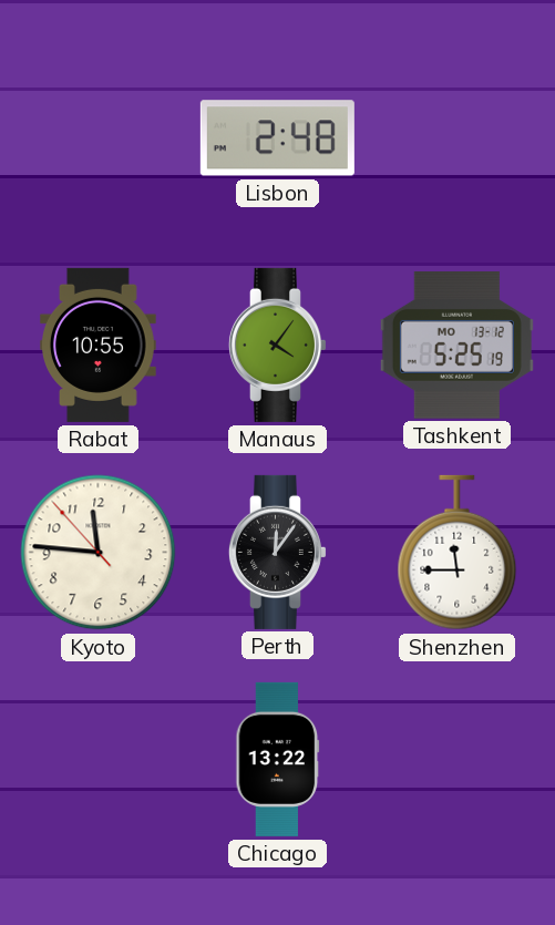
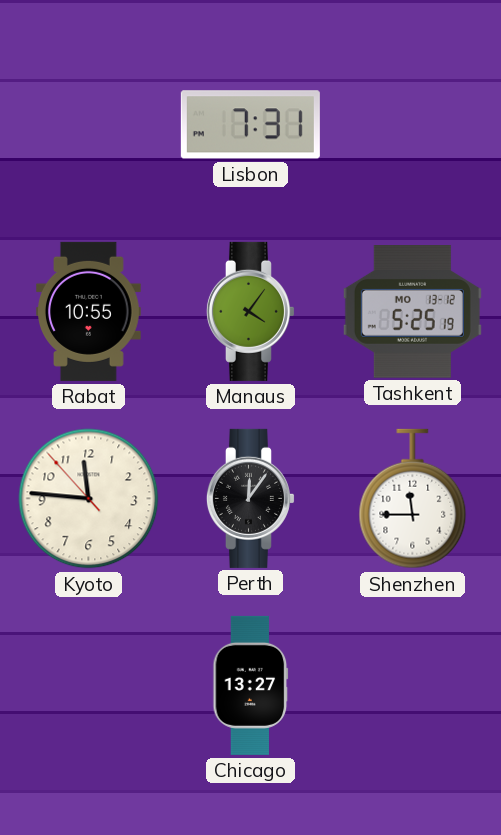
Lisbon: 2:48 -> 7:31 (250, 125)
Chicago: 13:22 -> 13:27 (251, 685)
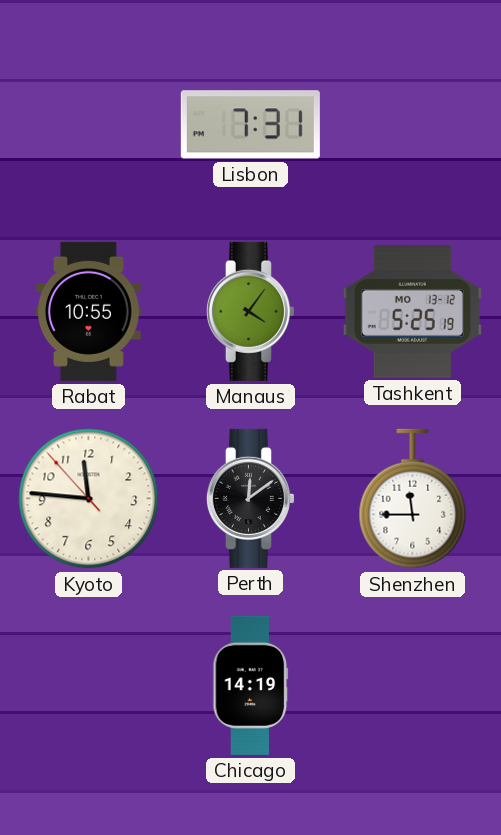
Perth: 12:06 -> 12:09 (250, 498)
Chicago: 13:27 -> 14:19 (251, 685)
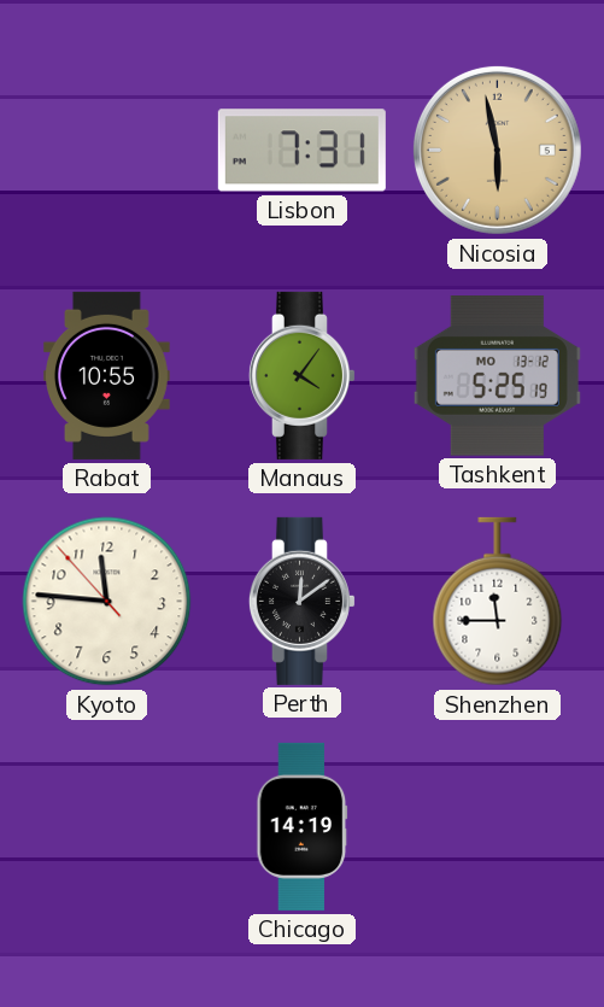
Nicosia: none -> 5:58 (497, 150)
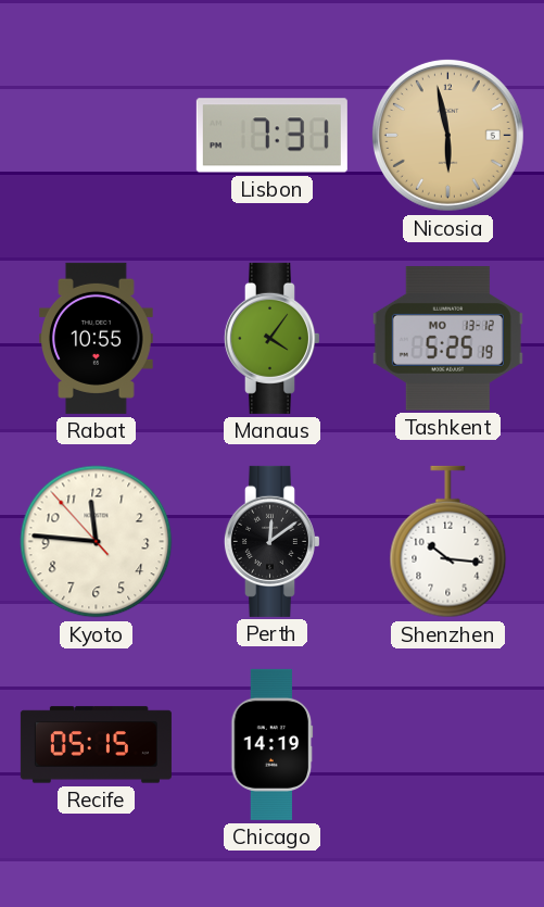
Shenzhen: 11:45 -> 10:16 (448, 542)
Recife: none -> 05:15 (96, 745)
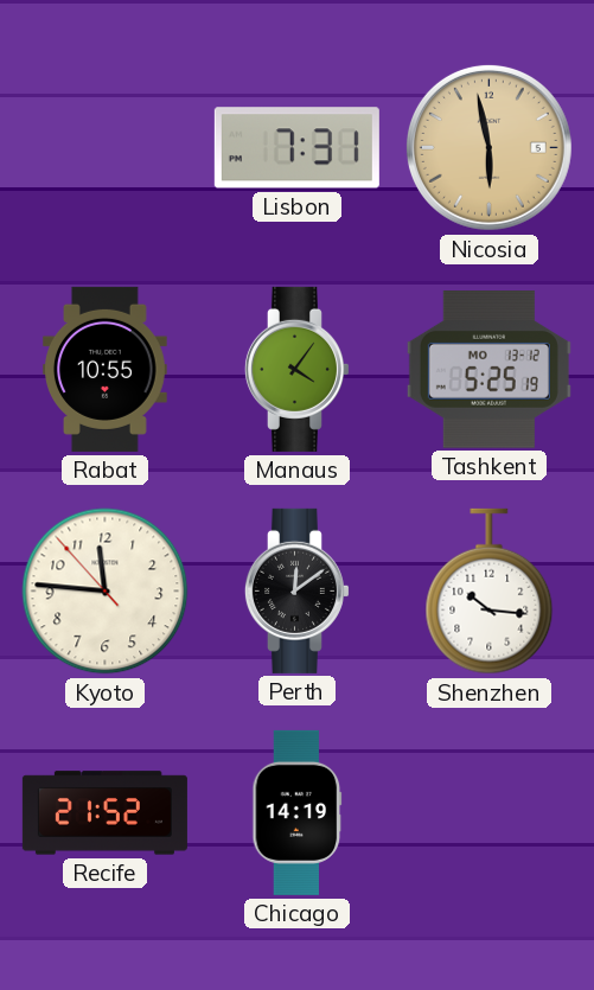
Recife: 05:15 -> 21:52 (104, 813)
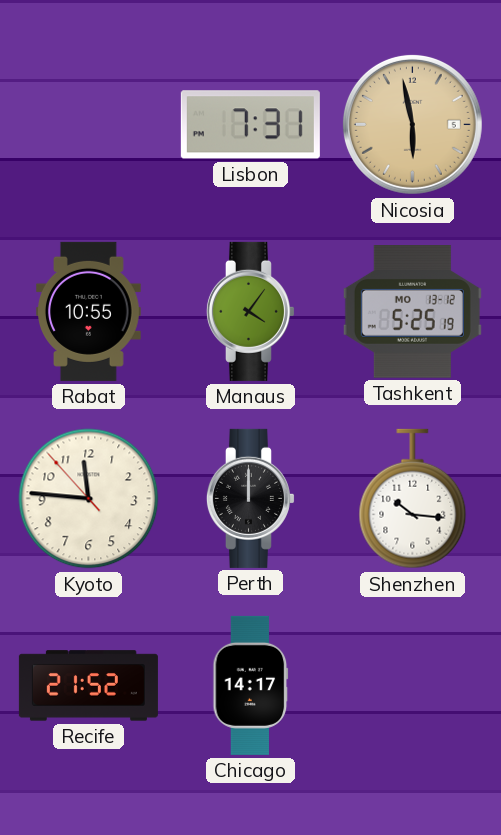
Perth: 12:09 -> 12:00 (250, 498)
Chicago: 14:19 -> 14:17 (251, 685)
